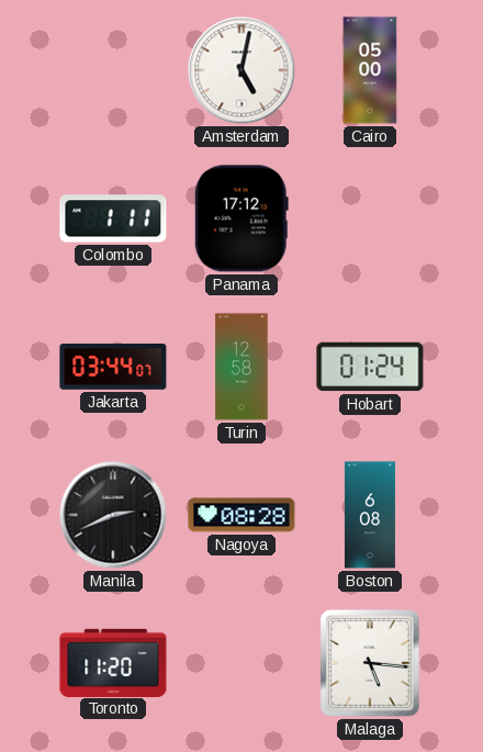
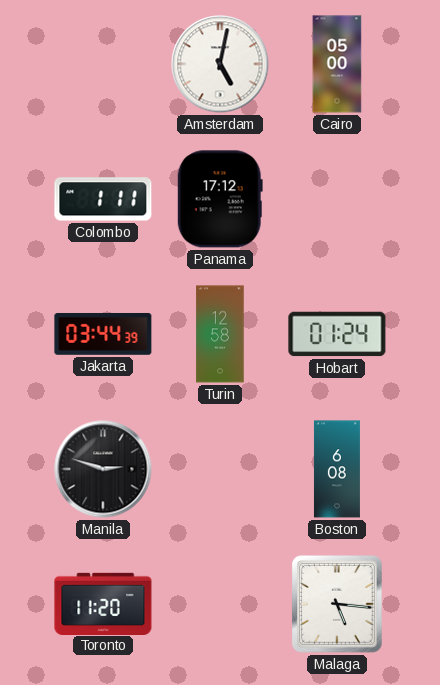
Jakarta: 03:44:07 -> 03:44:39 (103, 334)
Manila: 2:41 -> 2:48 (103, 469)
Nagoya: 08:28 -> none (241, 515)
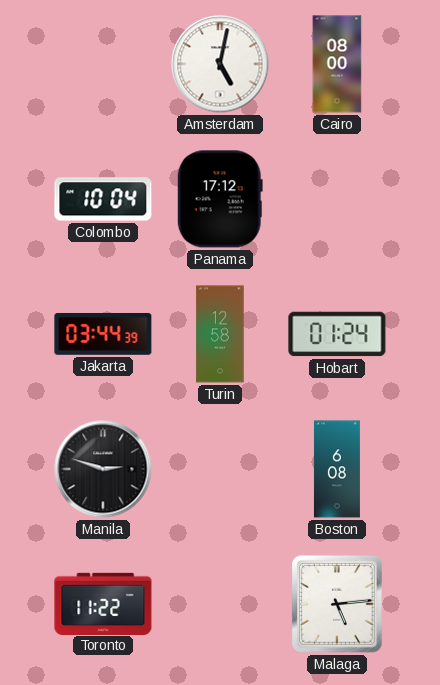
Cairo: 05:00 -> 08:00 (337, 64)
Colombo: 1:11 -> 10:04 (103, 199)
Toronto: 11:20 -> 11:22 (103, 603)
Malaga: 5:16 -> 5:14 (337, 604)
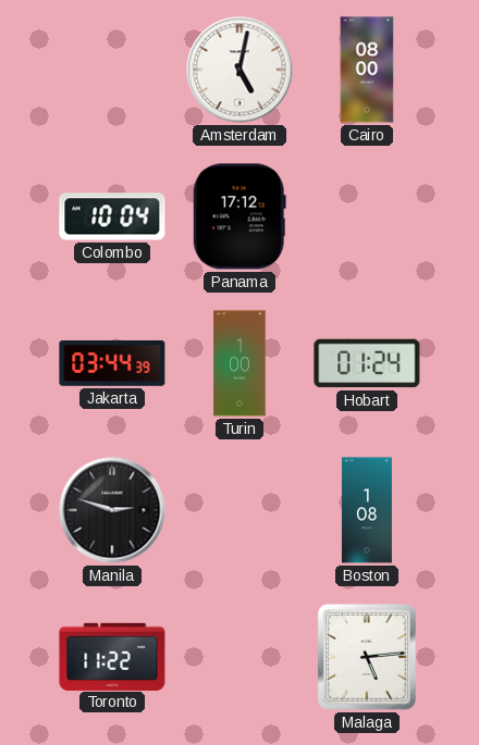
Turin: 12:58 -> 1:00 (239, 363)
Boston: 6:08 -> 1:08 (367, 510)
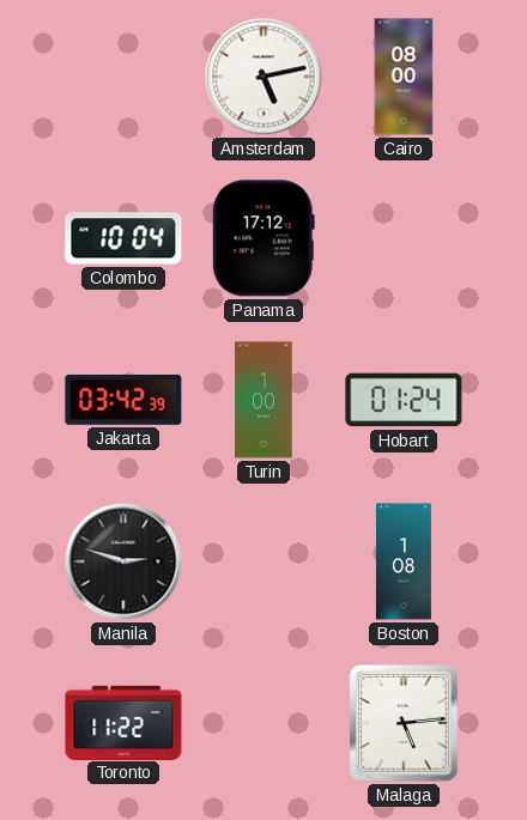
Amsterdam: 5:02 -> 5:13 (263, 77)
Jakarta: 03:44 -> 03:42 (123, 400)
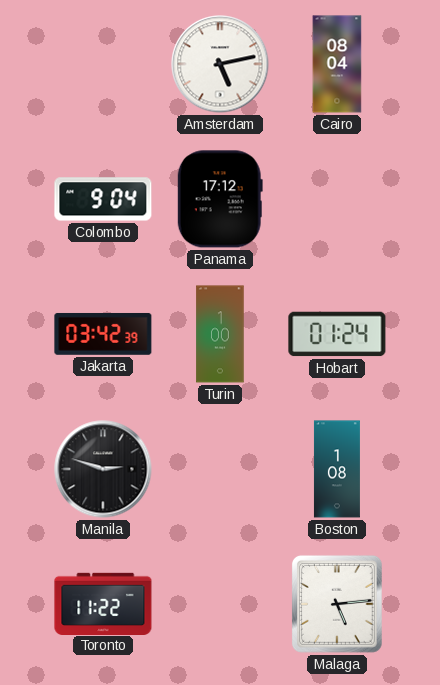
Cairo: 08:00 -> 08:04 (337, 64)
Colombo: 10:04 -> 9:04 (103, 199)
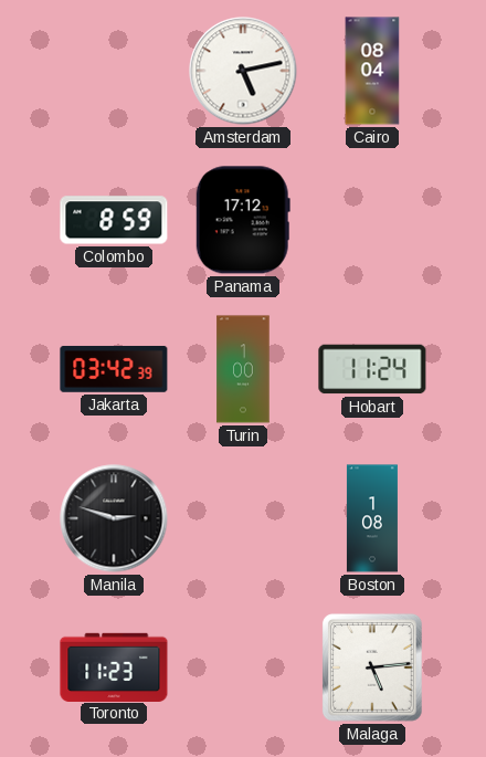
Colombo: 9:04 -> 8:59 (114, 220)
Hobart: 01:24 -> 11:24 (372, 369)
Toronto: 11:22 -> 11:23 (114, 666)
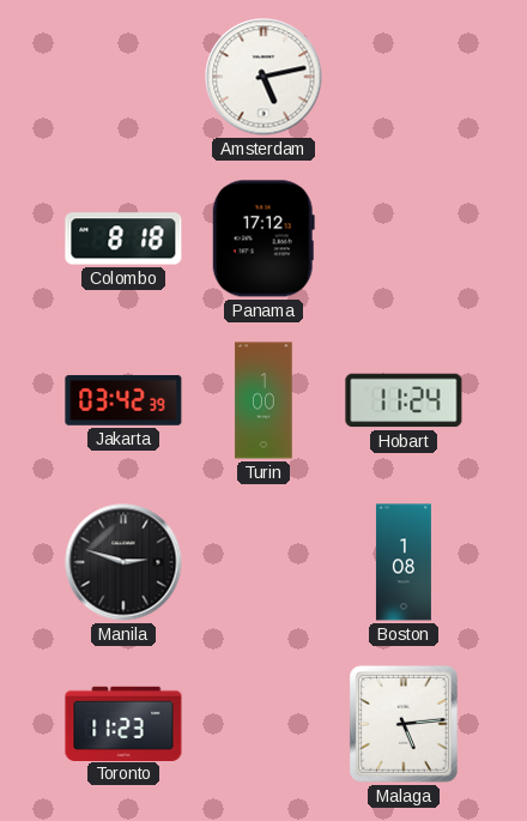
Cairo: 08:04 -> none (372, 71)
Colombo: 8:59 -> 8:18 (123, 239)
